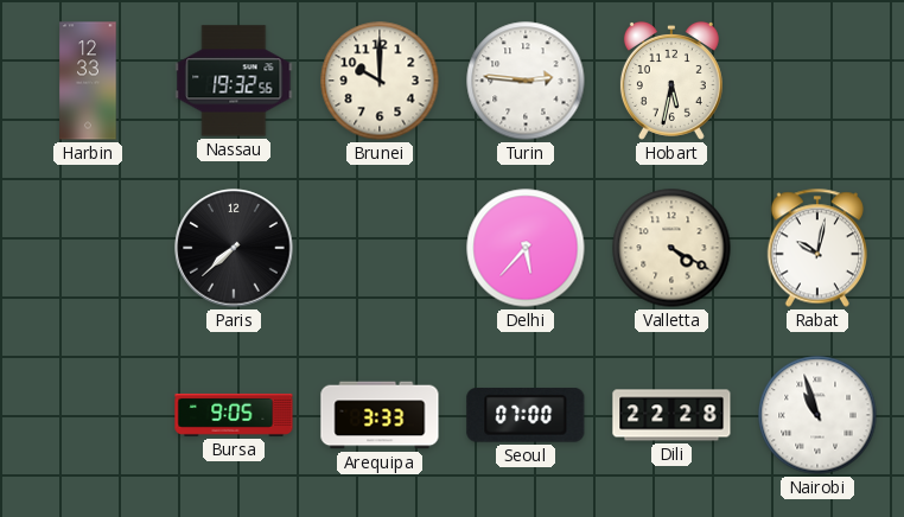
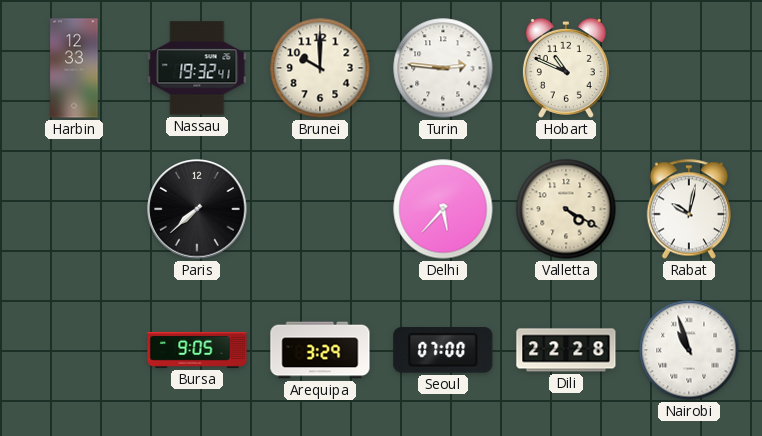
Nassau: 19:32:56 -> 19:32:41 (197, 68)
Hobart: 5:32 -> 10:49 (566, 68)
Arequipa: 3:33 -> 3:29 (320, 350)
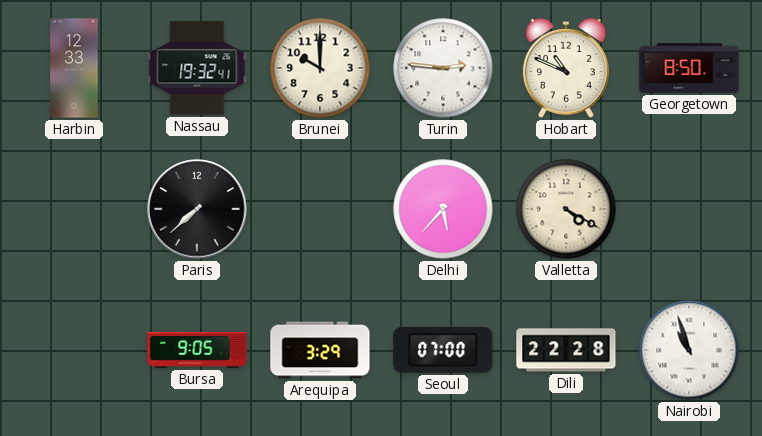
Georgetown: none -> 8:50 (689, 68)
Rabat: 10:02 -> none (688, 209)
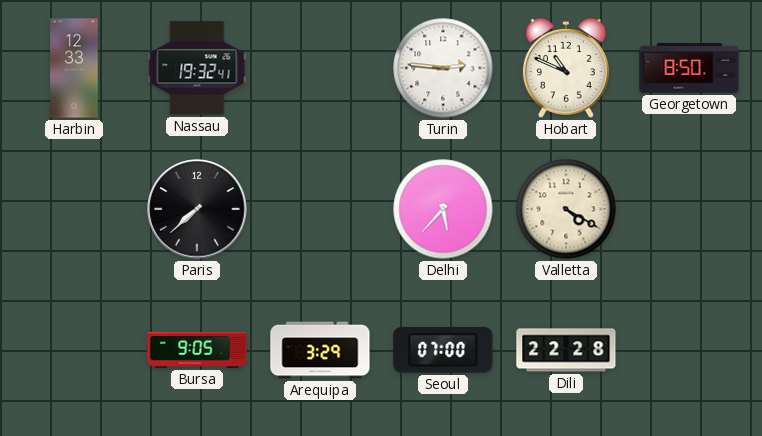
Brunei: 10:00 -> none (320, 68)
Nairobi: 10:57 -> none (689, 350)
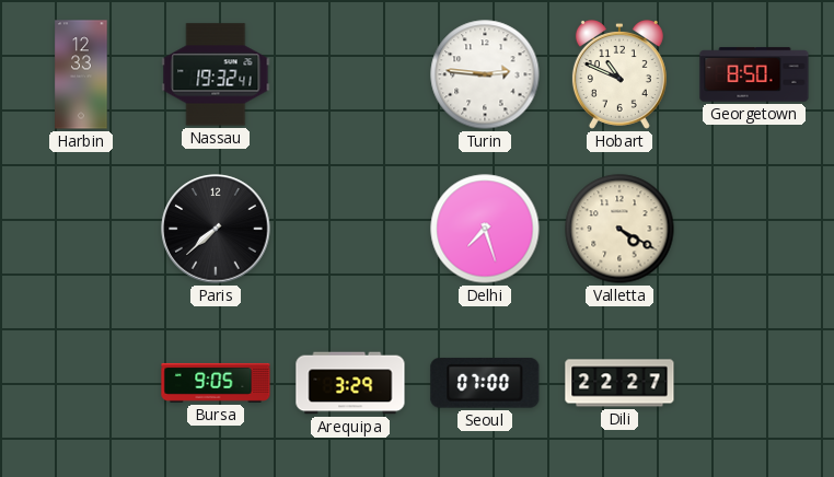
Delhi: 5:37 -> 7:27 (485, 229)
Dili: 22:28 -> 22:27 (619, 383)
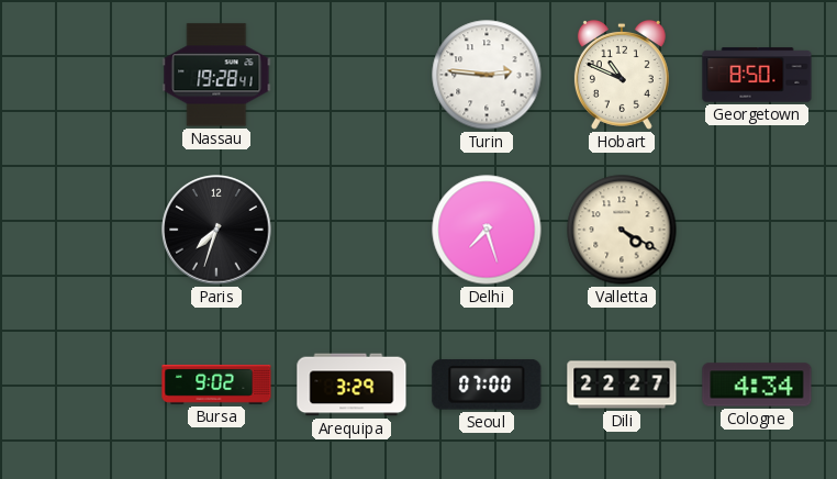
Harbin: 12:33 -> none (81, 74)
Nassau: 19:32 -> 19:28 (216, 75)
Paris: 7:38 -> 7:33 (216, 230)
Bursa: 9:05 -> 9:02 (216, 385)
Cologne: none -> 4:34 (757, 385)
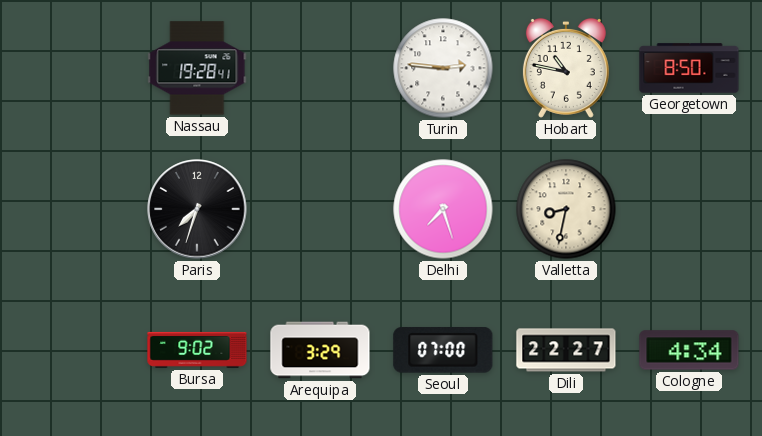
Hobart: 10:49 -> 10:47 (566, 68)
Valletta: 4:20 -> 8:32 (566, 209)
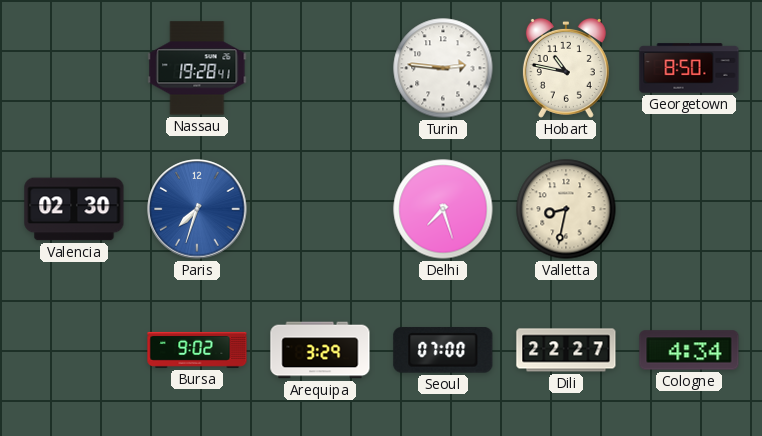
Valencia: none -> 02:30 (74, 209)
Paris dial: black -> blue (197, 209)
